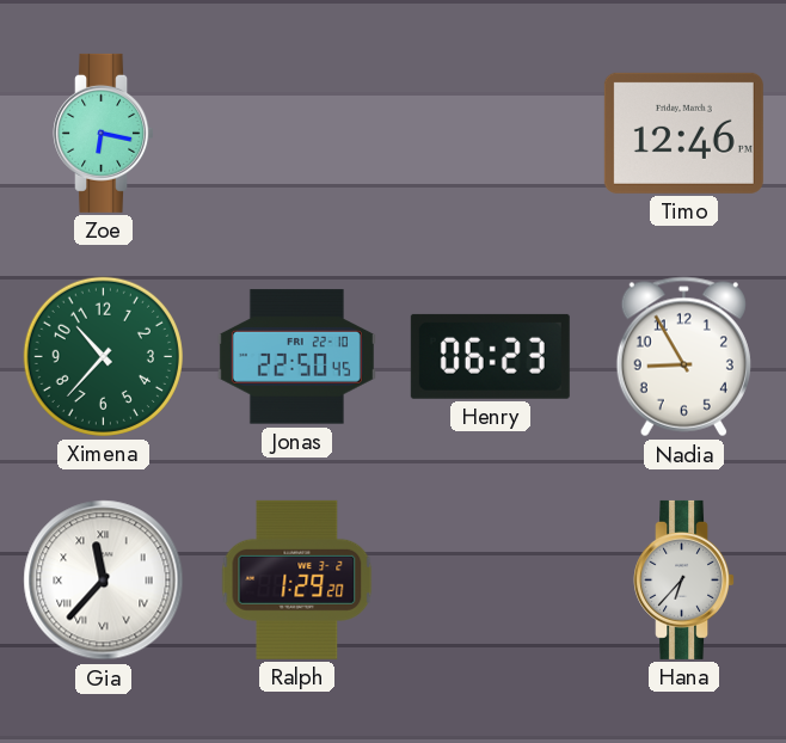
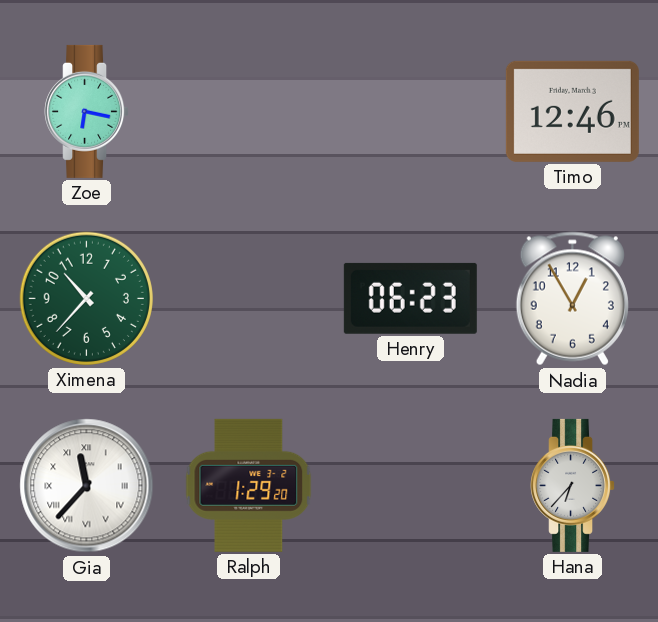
Jonas: 22:50 -> none (296, 357)
Nadia: 8:55 -> 12:55 (572, 299)
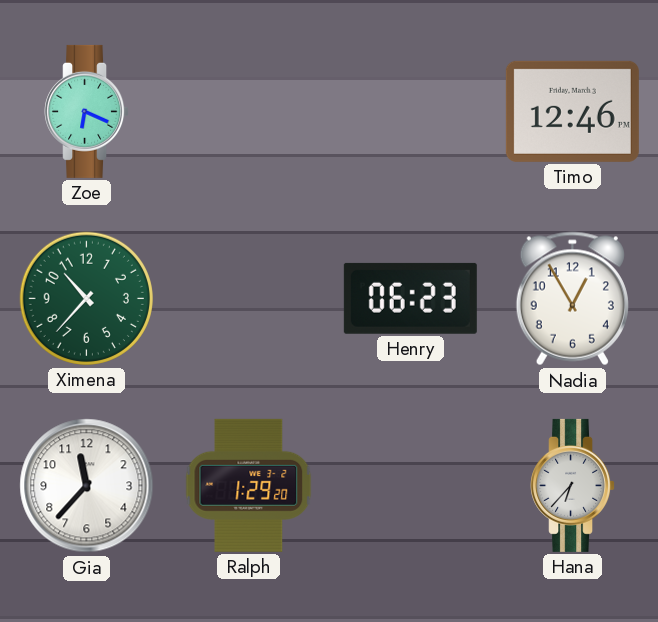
Zoe: 6:17 -> 6:19 (87, 111)
Gia numerals: Roman -> Arabic (87, 486)
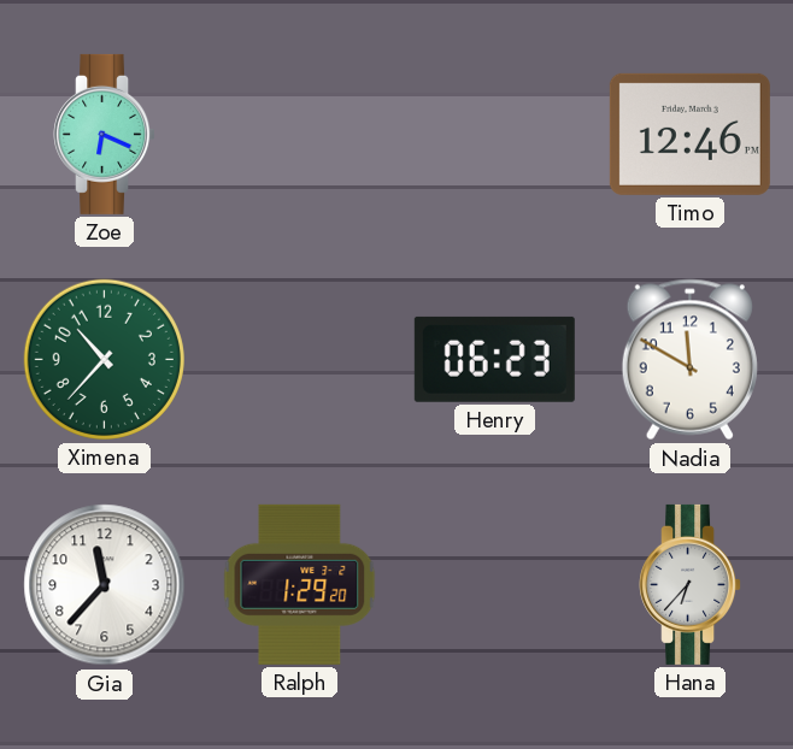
Nadia: 12:55 -> 11:50 (689, 360)
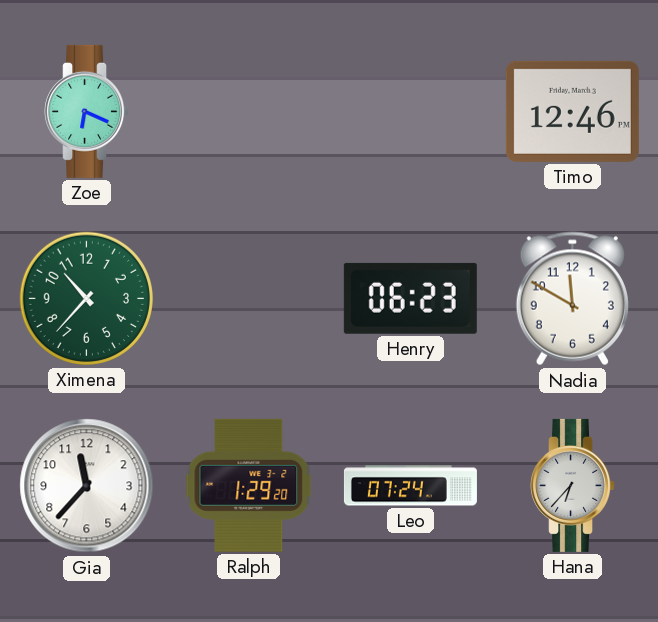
Leo: none -> 07:24 (410, 486)
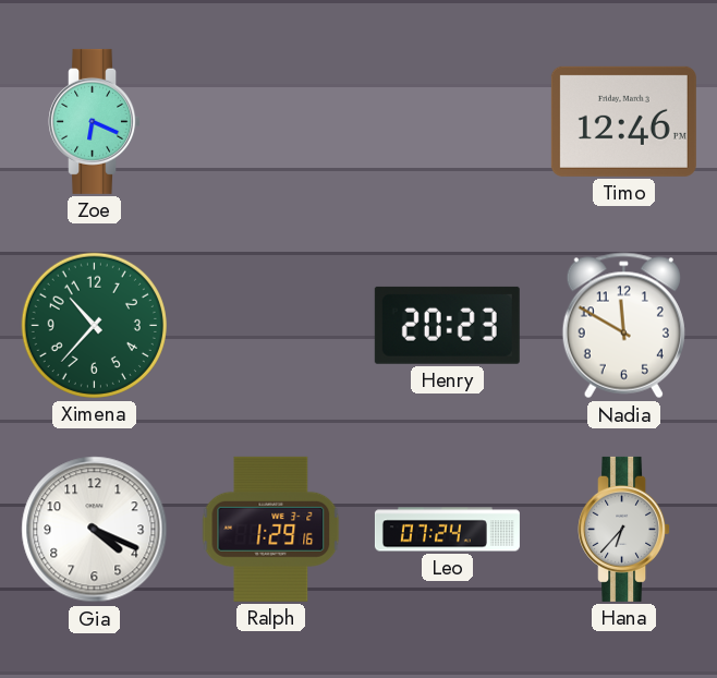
Henry: 06:23 -> 20:23 (447, 325)
Gia: 11:37 -> 4:19 (95, 530)
Ralph: 1:29:20 -> 1:29:16 (271, 529)
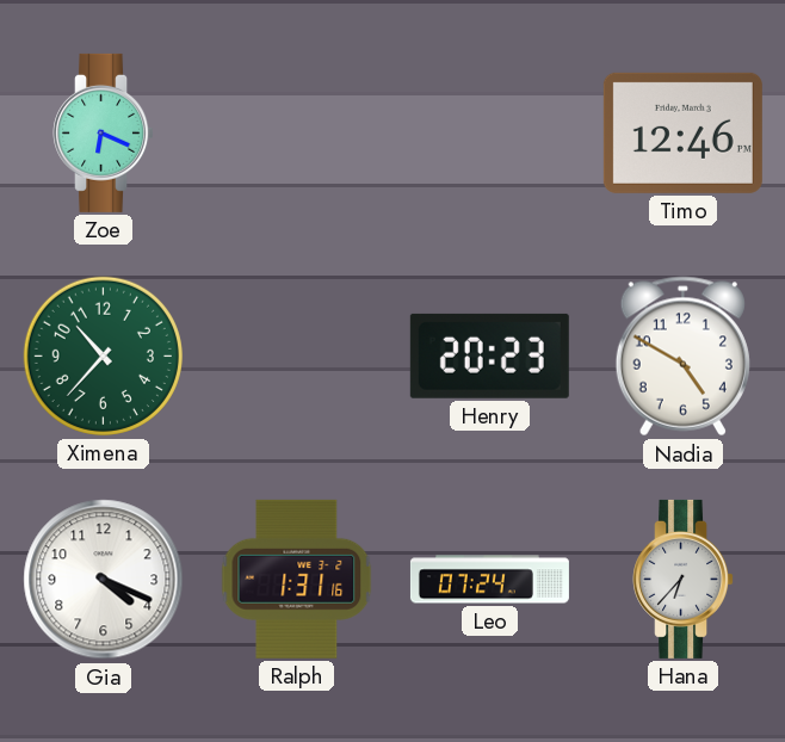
Nadia: 11:50 -> 4:50 (682, 357)
Ralph: 1:29 -> 1:31 (297, 579)
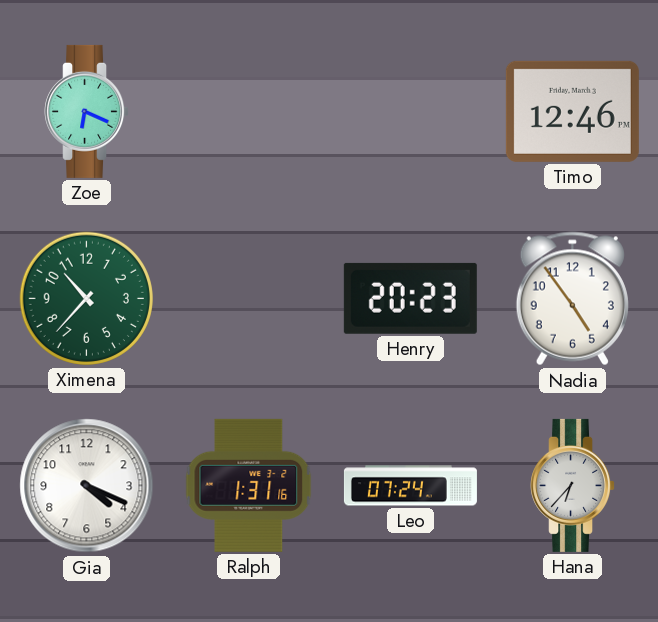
Nadia: 4:50 -> 4:54 (572, 299)
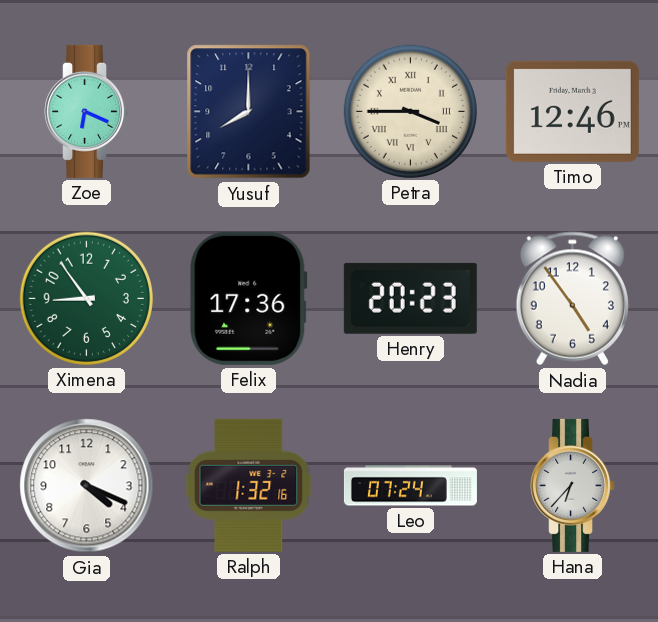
Yusuf: none -> 8:00 (249, 112)
Petra: none -> 3:45 (410, 111)
Ximena: 10:37 -> 8:54 (86, 298)
Felix: none -> 17:36 (249, 298)
Ralph: 1:31 -> 1:32 (249, 485)
